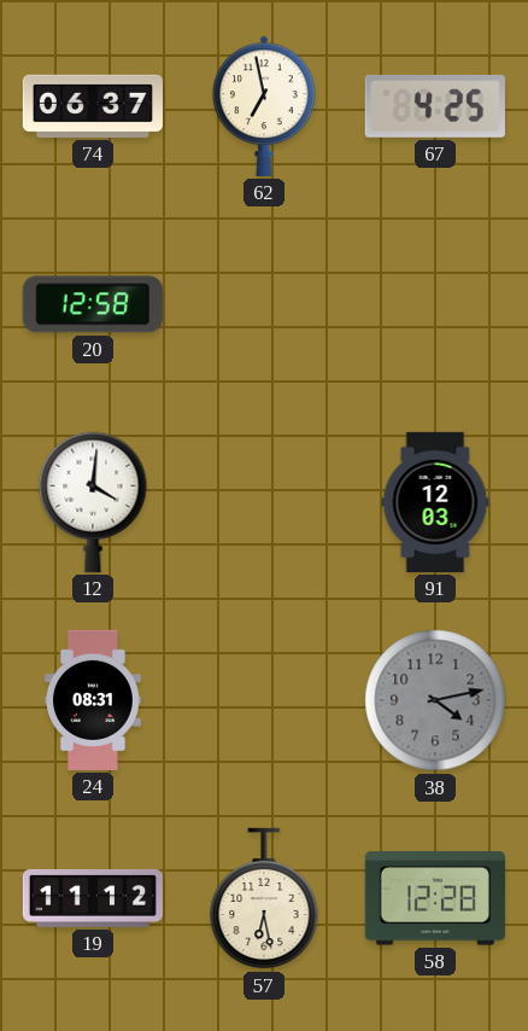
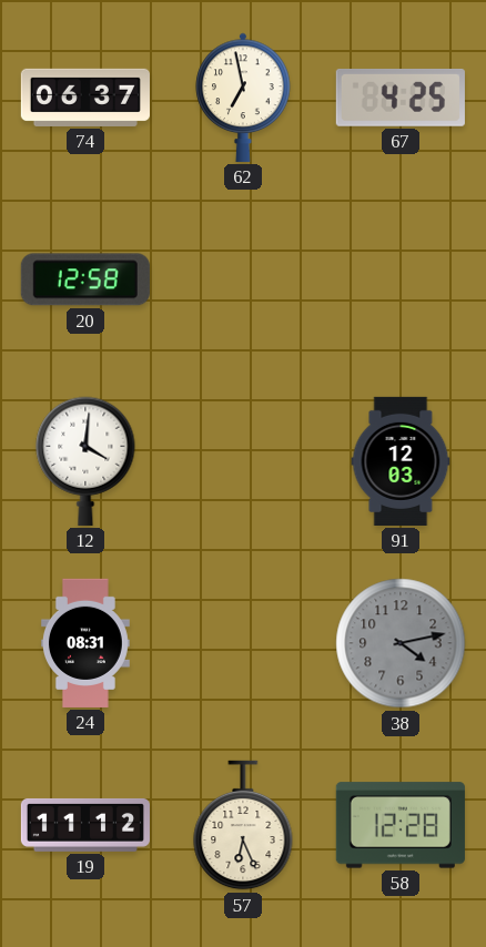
57: 6:28 -> 6:26 (243, 825)
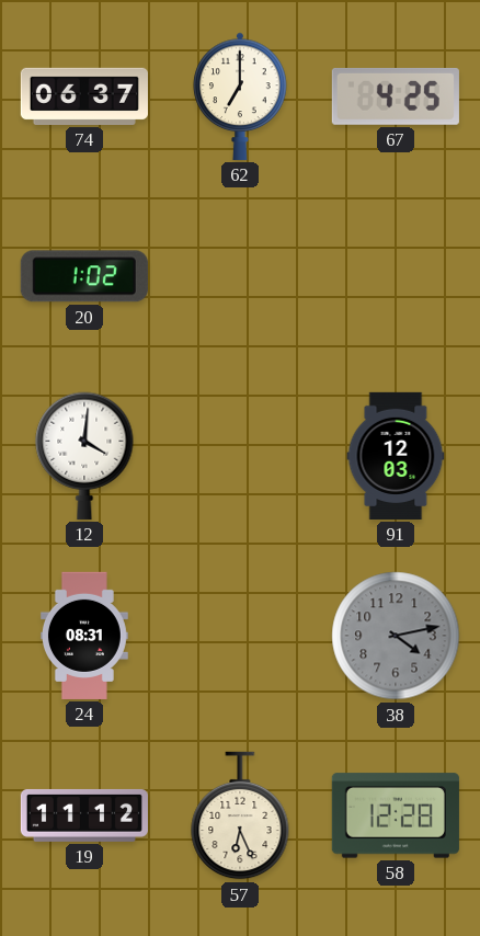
62: 6:58 -> 7:00 (240, 96)
20: 12:58 -> 1:02 (84, 276)
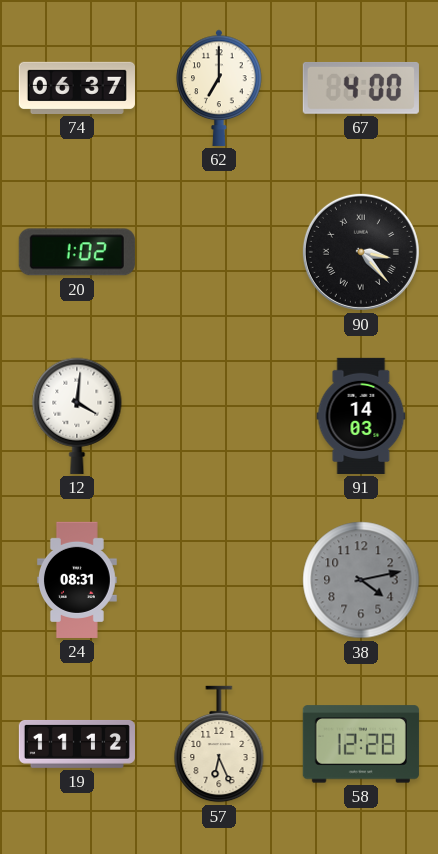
67: 4:25 -> 4:00 (361, 88)
90: none -> 3:23 (361, 252)
91: 12:03 -> 14:03 (361, 416)
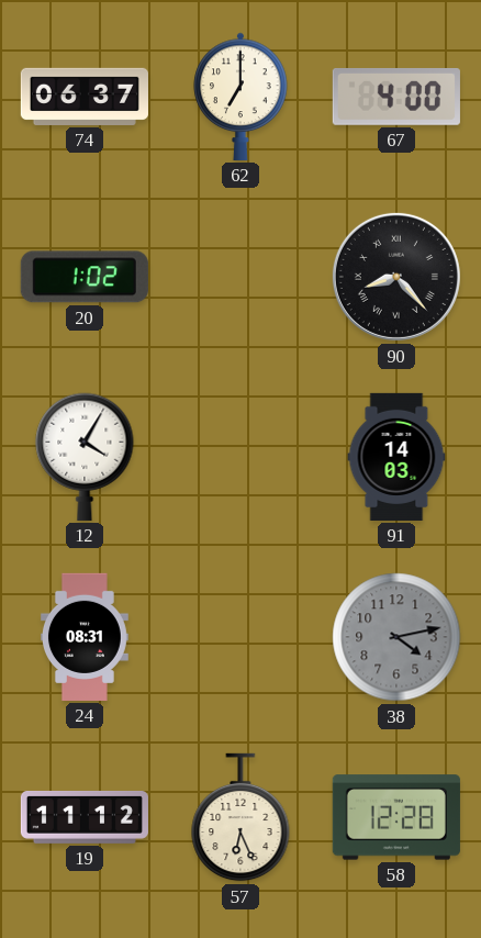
90: 3:23 -> 8:23 (396, 277)
12: 4:01 -> 4:05 (85, 457)
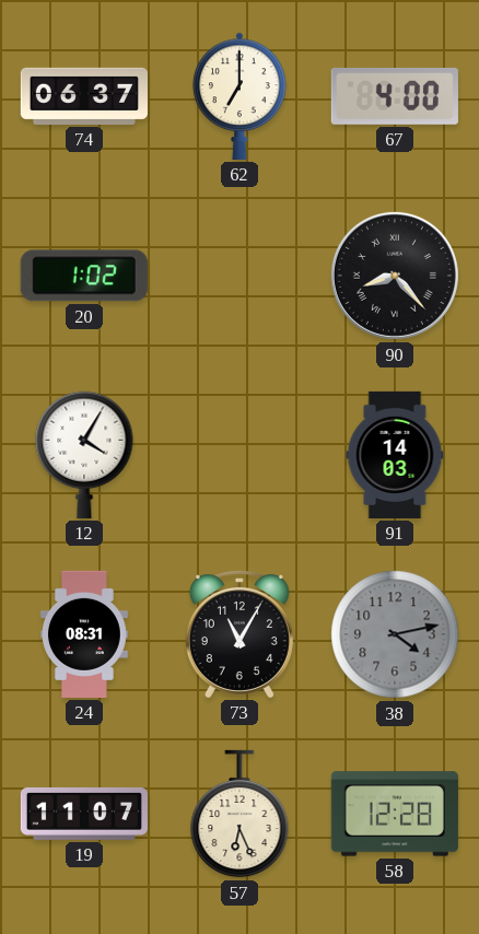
73: none -> 11:05 (240, 634)
19: 11:12 -> 11:07 (84, 814)
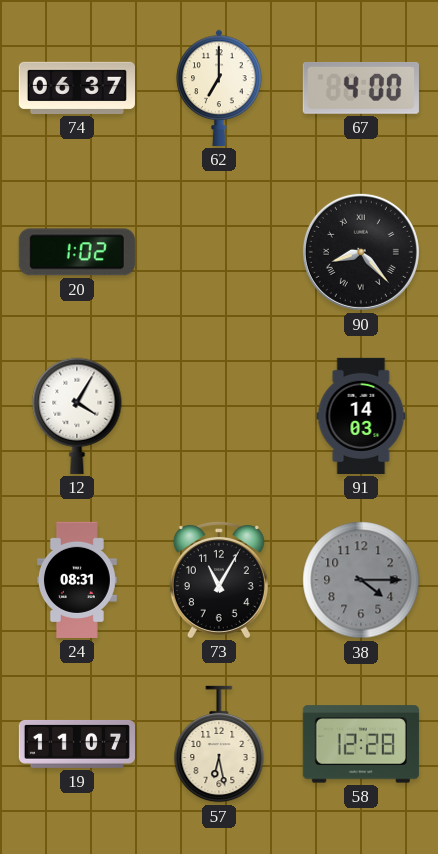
38: 4:13 -> 4:15 (361, 580)
57: 6:26 -> 6:28 (219, 744)
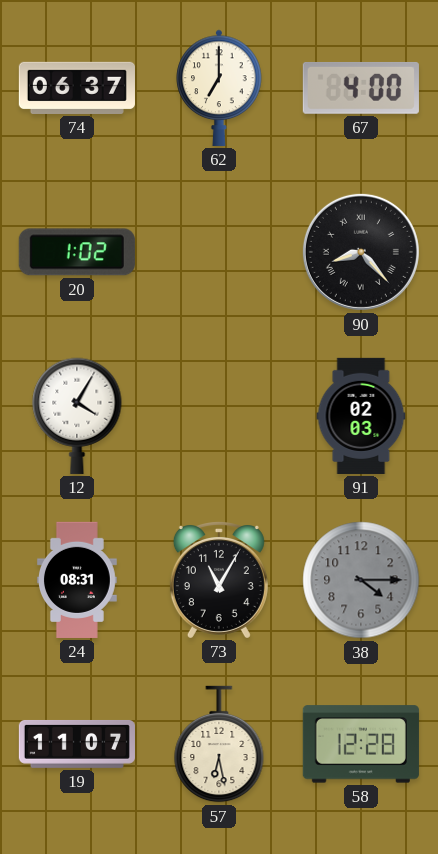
91: 14:03 -> 02:03 (361, 416)
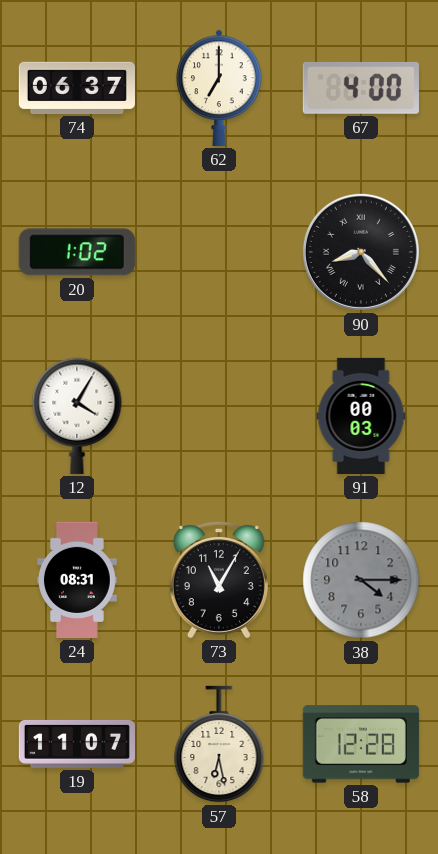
91: 02:03 -> 00:03 (361, 416)
